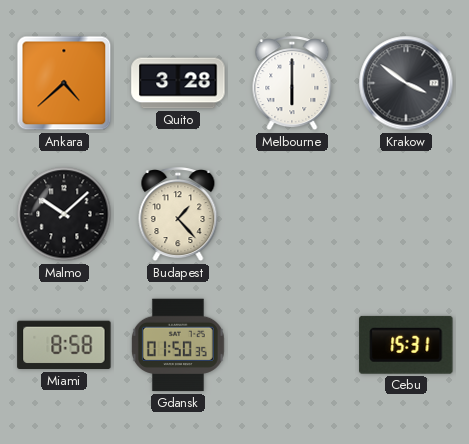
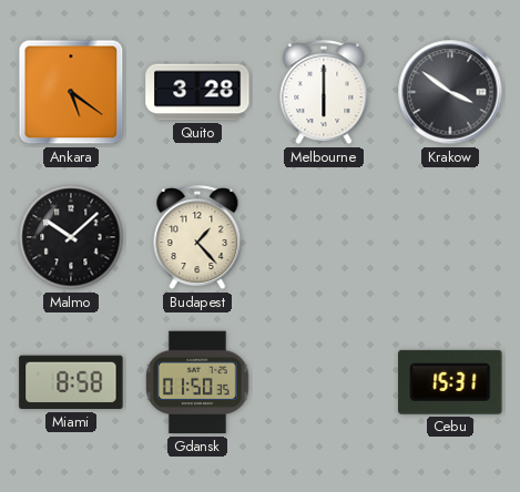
Ankara: 4:38 -> 5:21 (71, 92)
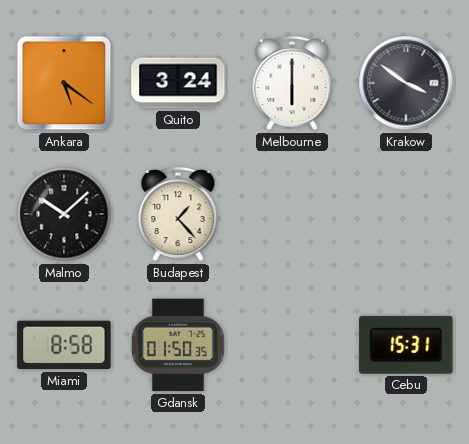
Quito: 3:28 -> 3:24 (178, 83)
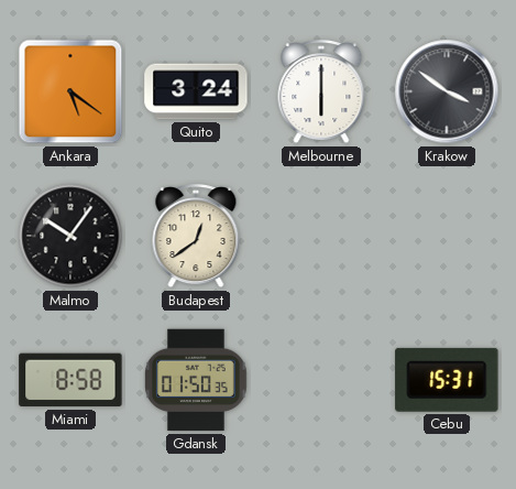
Malmo: 10:08 -> 10:06 (70, 236)
Budapest: 1:23 -> 12:39 (196, 237)
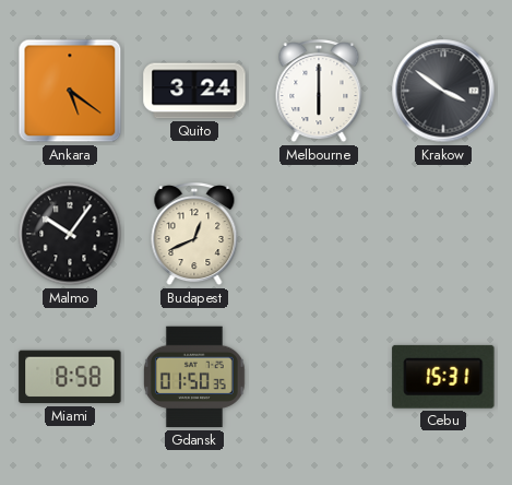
Budapest: 12:39 -> 12:41 (194, 235)
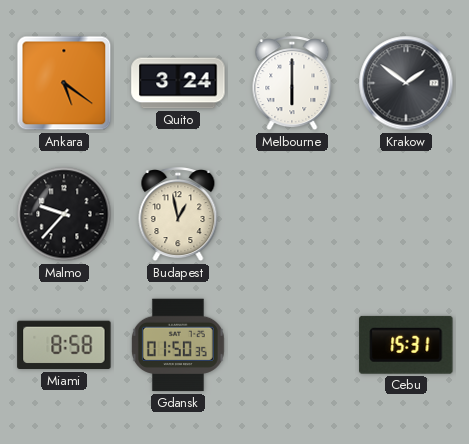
Krakow: 3:51 -> 1:51 (406, 83)
Malmo: 10:06 -> 9:37 (64, 214)
Budapest: 12:41 -> 12:58 (178, 215)
